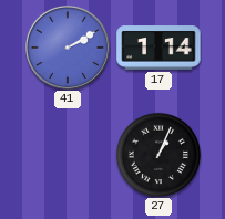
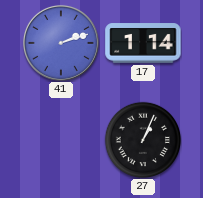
41: 2:10 -> 2:12 (61, 43)
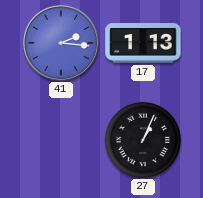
41: 2:12 -> 2:16 (61, 43)
17: 1:14 -> 1:13 (143, 43)
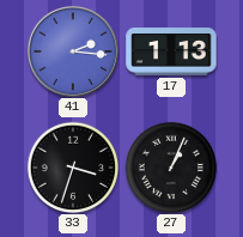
33: none -> 3:33 (73, 168)
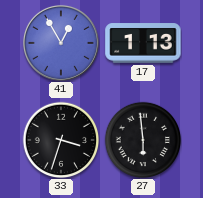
41: 2:16 -> 12:55 (61, 43)
27: 1:04 -> 5:59 (143, 140)
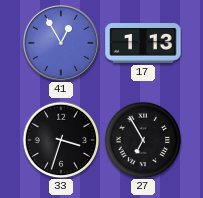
27: 5:59 -> 6:55 (143, 140)
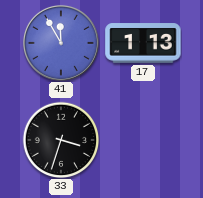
41: 12:55 -> 11:55 (61, 43)
27: 6:55 -> none (143, 140)
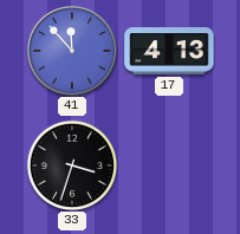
41: 11:55 -> 11:53 (72, 51)
17: 1:13 -> 4:13 (169, 51)
